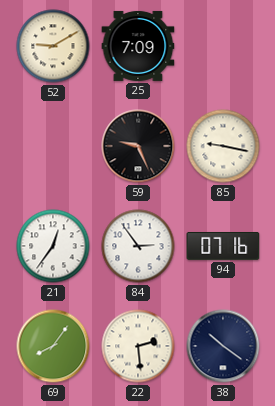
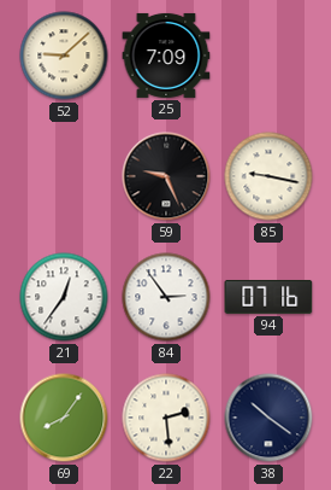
52: 9:10 -> 9:08 (64, 56)
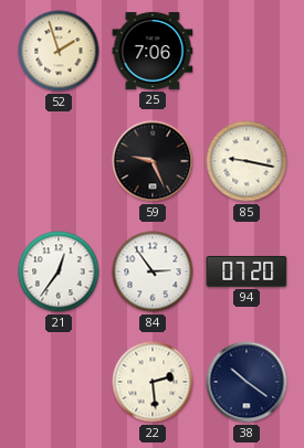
52: 9:08 -> 1:57 (59, 51)
25: 7:09 -> 7:06 (153, 51)
94: 07:16 -> 07:20 (247, 271)
69: 8:06 -> none (64, 418)
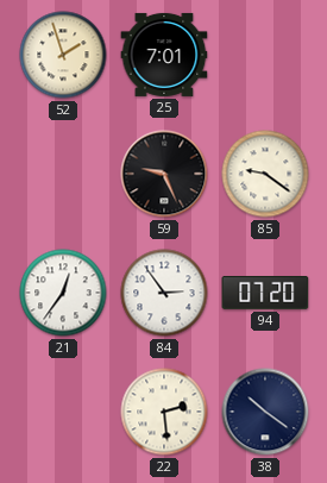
25: 7:06 -> 7:01 (164, 55)
85: 9:17 -> 9:21 (265, 174)
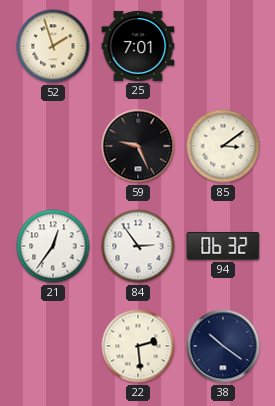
85: 9:21 -> 3:09 (223, 146)
94: 07:20 -> 06:32 (223, 246)
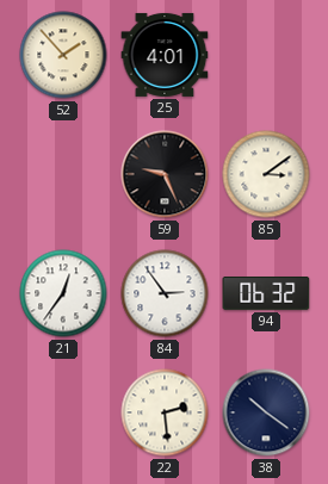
52: 1:57 -> 1:53 (63, 55)
25: 7:01 -> 4:01 (165, 55)
